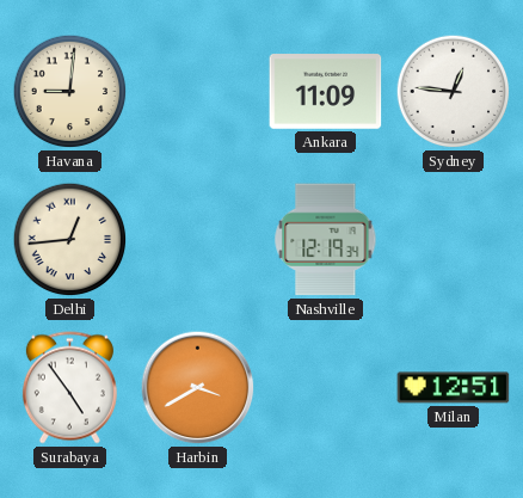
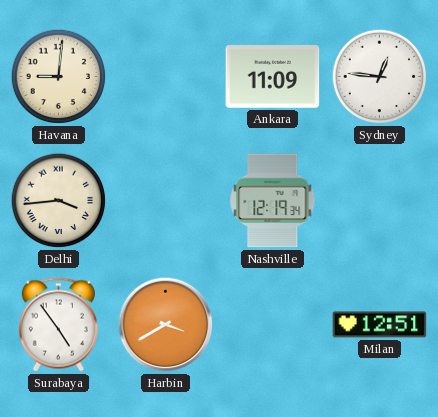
Delhi: 12:44 -> 3:44 (59, 201)
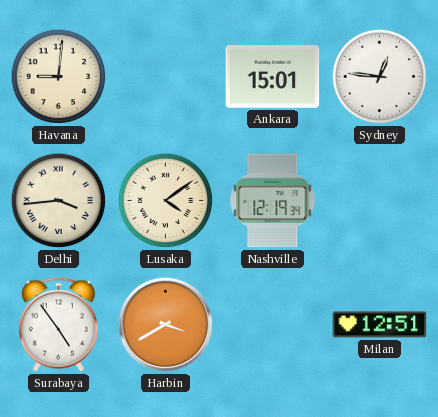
Ankara: 11:09 -> 15:01 (273, 77)
Lusaka: none -> 4:09 (166, 201)
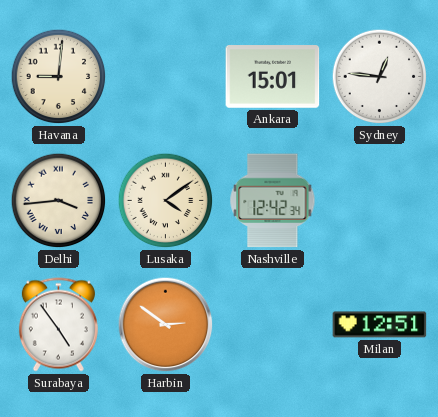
Nashville: 12:19 -> 12:42 (273, 201)
Harbin: 3:40 -> 2:51 (166, 325)
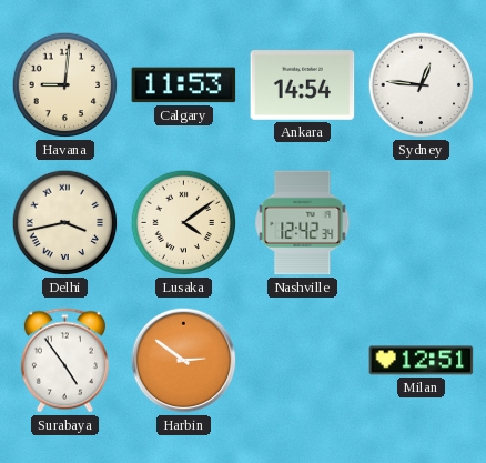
Calgary: none -> 11:53 (184, 85)
Ankara: 15:01 -> 14:54 (303, 85)
Delhi: 3:44 -> 3:43 (65, 223)
